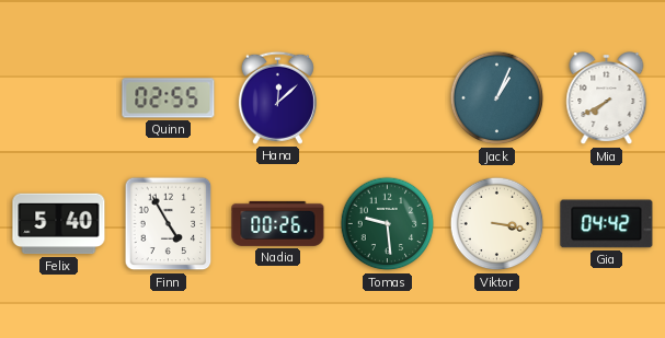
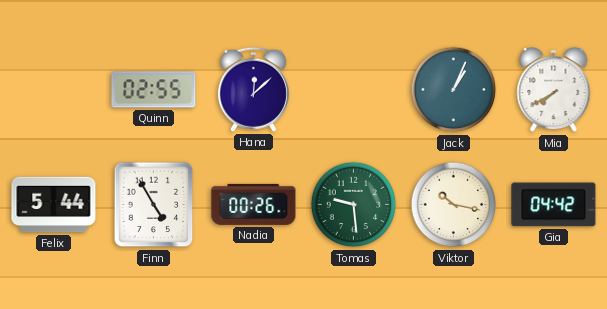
Felix: 5:40 -> 5:44 (54, 205)
Viktor: 3:17 -> 10:17 (454, 205)
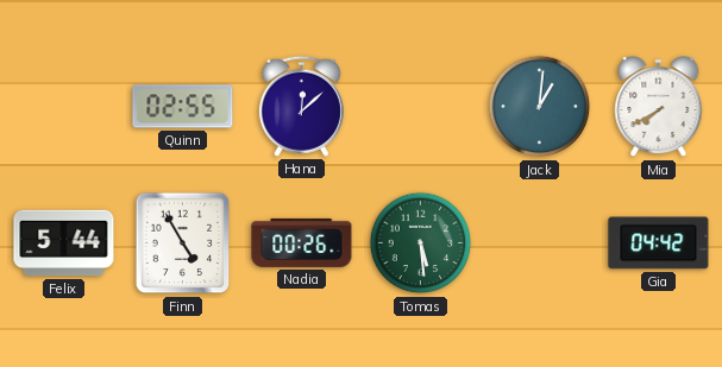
Jack: 1:04 -> 1:01 (540, 107)
Tomas: 9:29 -> 5:29 (421, 243)
Viktor: 10:17 -> none (454, 205)
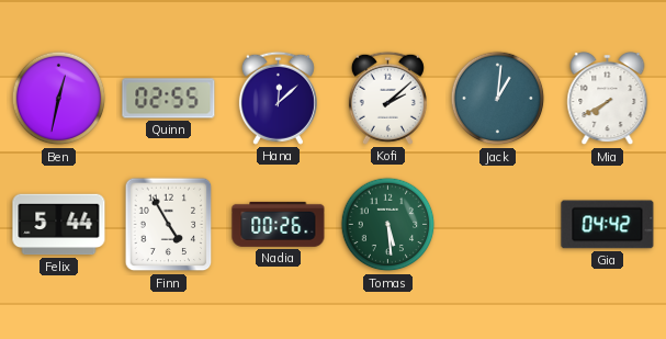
Ben: none -> 12:32 (59, 99)
Kofi: none -> 2:08 (387, 98)
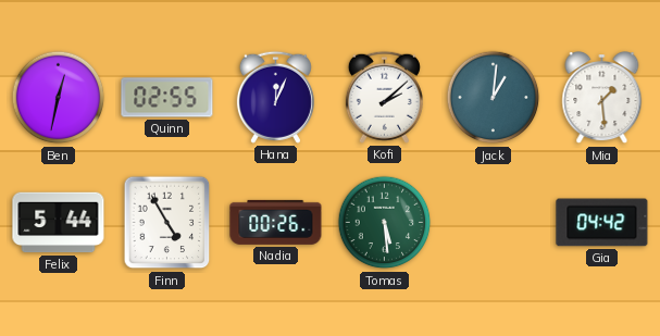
Hana: 12:08 -> 12:04 (275, 97)
Mia: 7:40 -> 1:29 (602, 98)
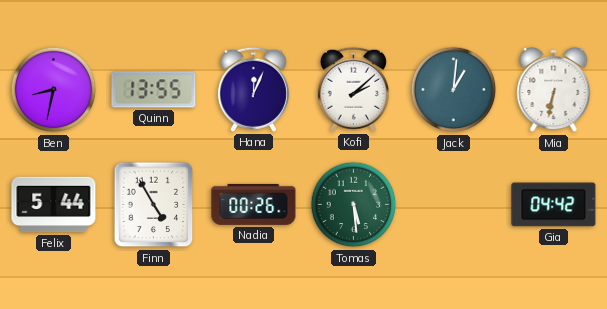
Ben: 12:32 -> 8:32 (54, 90)
Quinn: 02:55 -> 13:55 (154, 90)
Mia: 1:29 -> 6:32 (554, 90)
